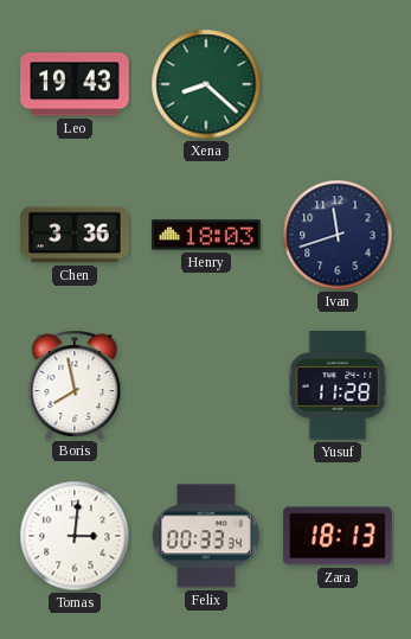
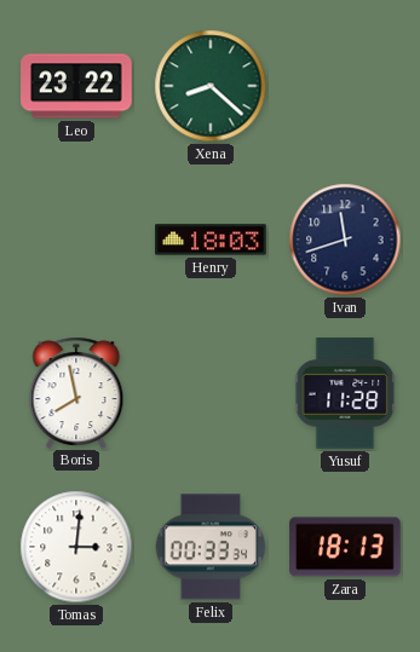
Leo: 19:43 -> 23:22 (76, 86)
Chen: 3:36 -> none (75, 235)
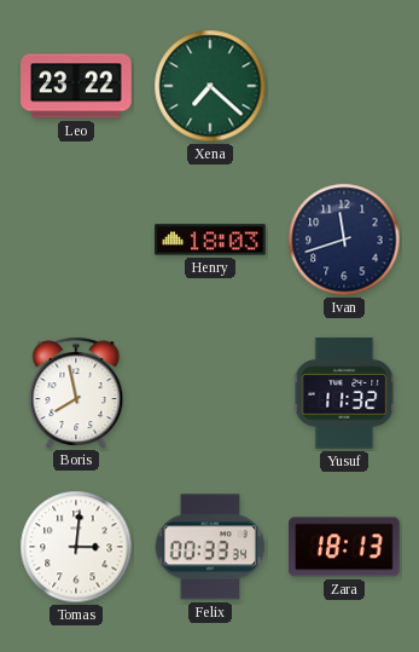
Xena: 8:22 -> 7:22 (210, 86)
Yusuf: 11:28 -> 11:32 (344, 393)
